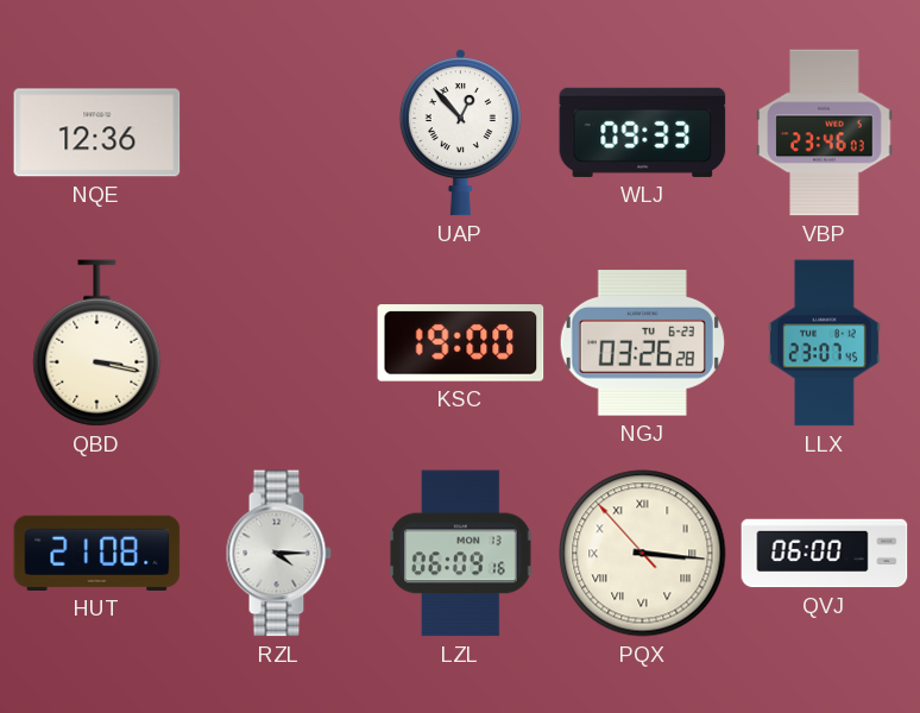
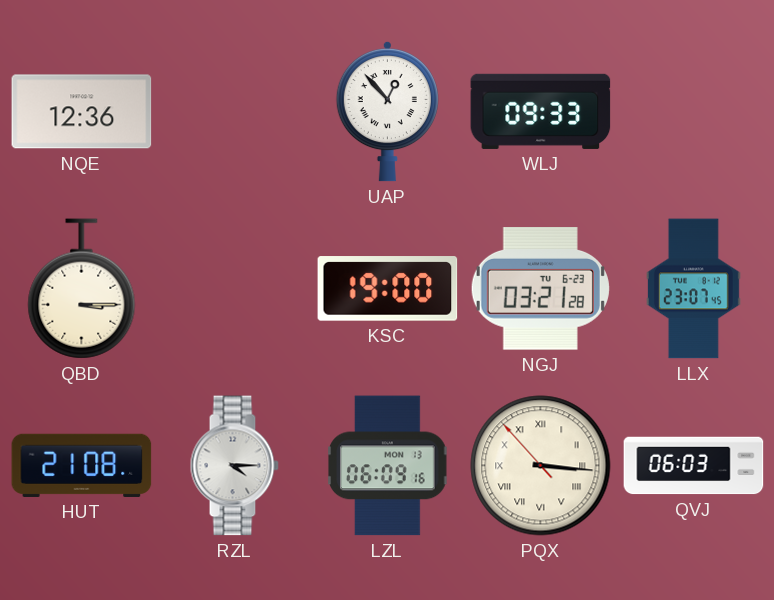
VBP: 23:46 -> none (825, 133)
QBD: 3:17 -> 3:15 (82, 289)
NGJ: 03:26 -> 03:21 (540, 289)
QVJ: 06:00 -> 06:03 (694, 466)
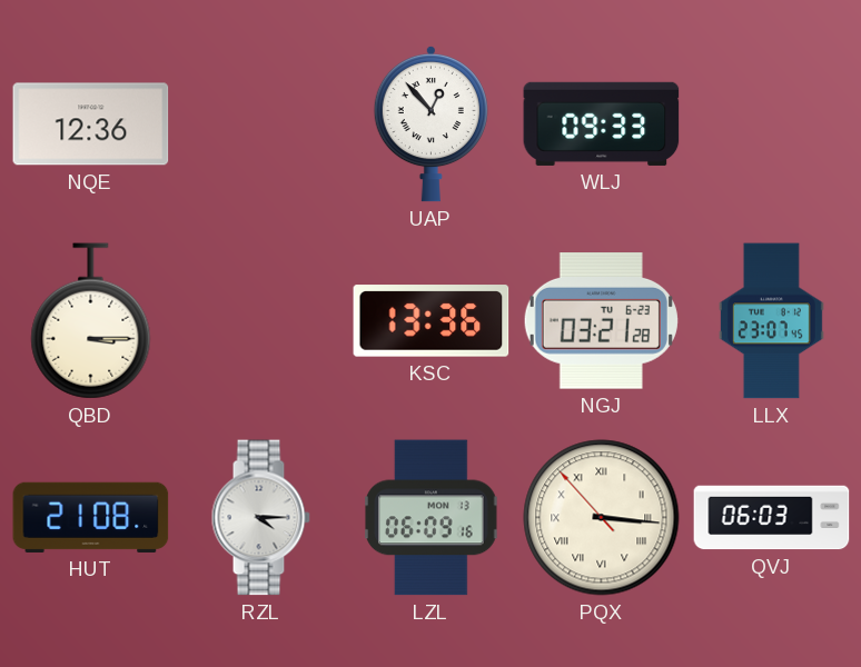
KSC: 19:00 -> 13:36 (432, 321)
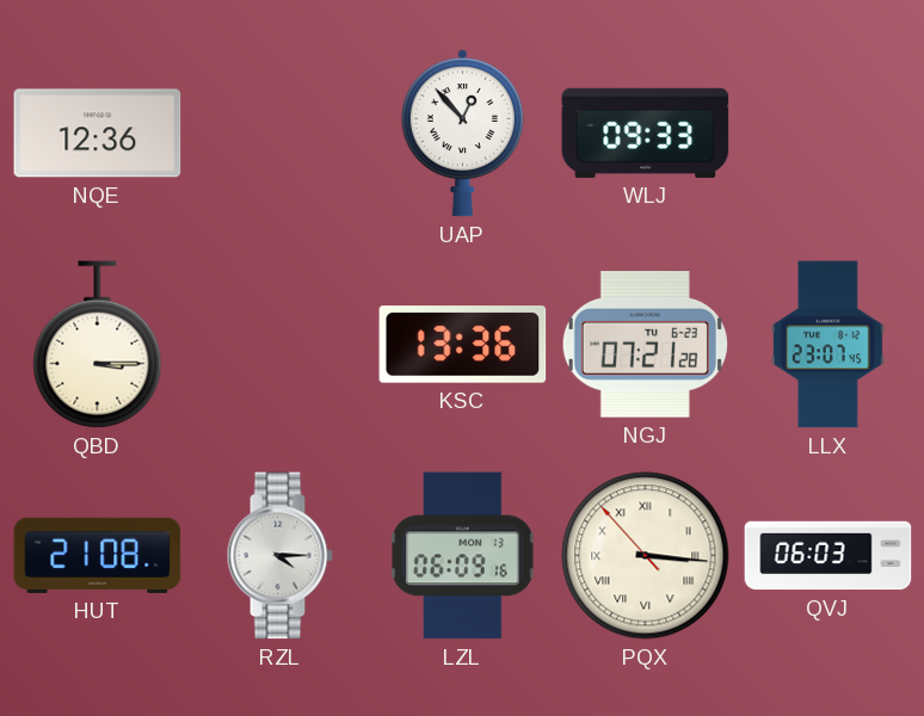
NGJ: 03:21 -> 07:21 (645, 345)
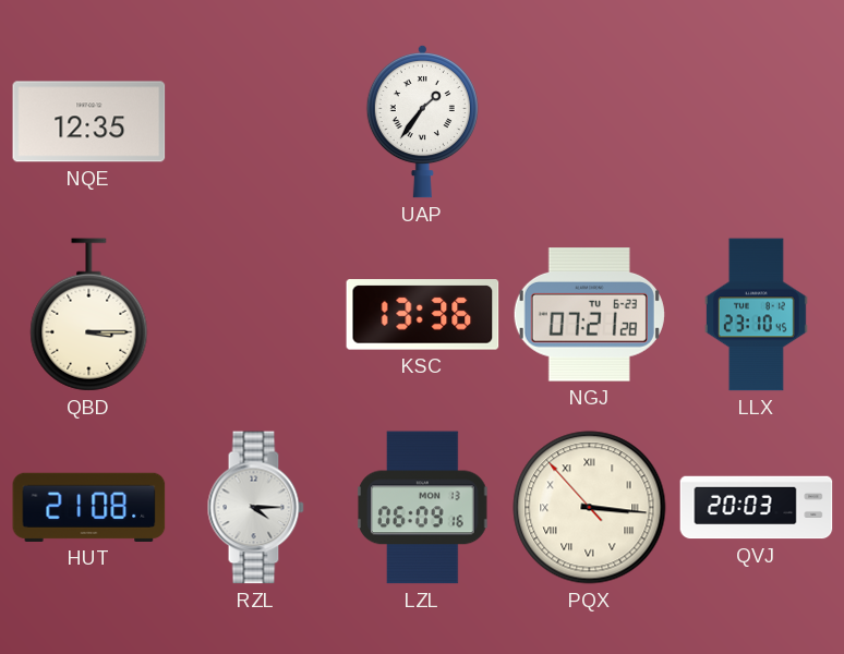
NQE: 12:36 -> 12:35 (89, 122)
UAP: 12:53 -> 1:36 (422, 121)
WLJ: 09:33 -> none (646, 132)
LLX: 23:07 -> 23:10 (756, 315)
QVJ: 06:03 -> 20:03 (757, 508)
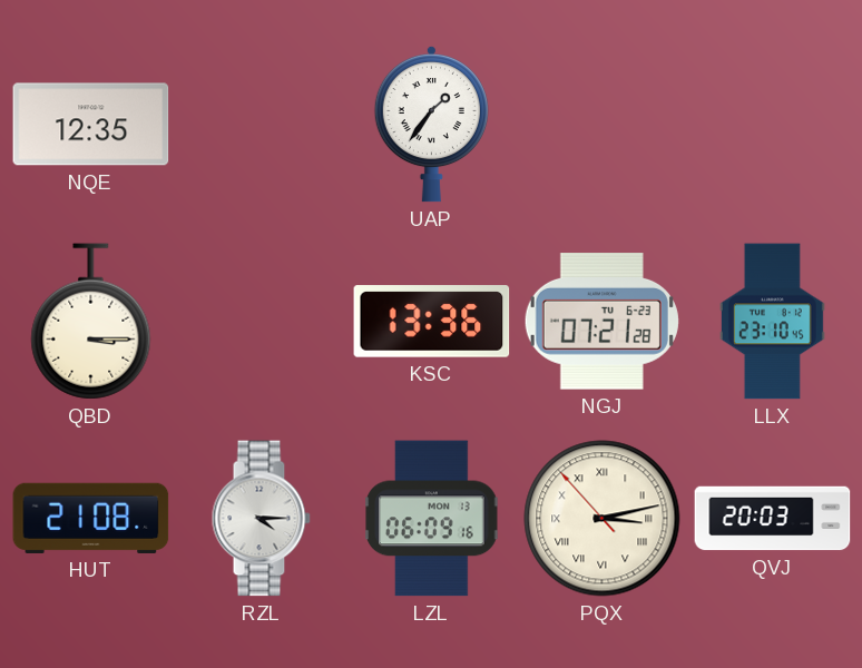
PQX: 3:15 -> 3:12 (603, 519)
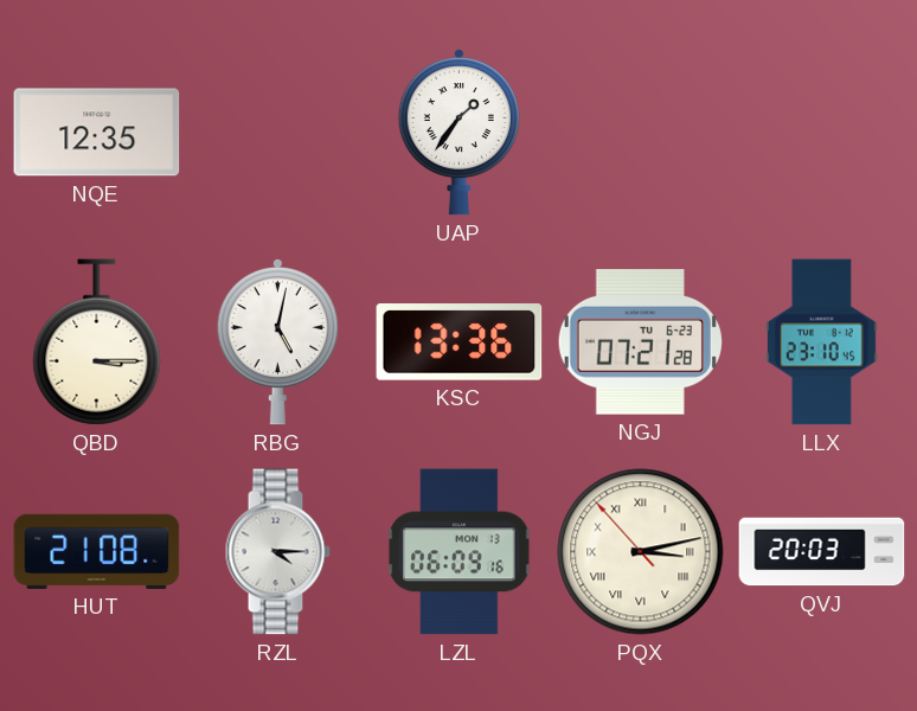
RBG: none -> 5:02 (277, 341)
